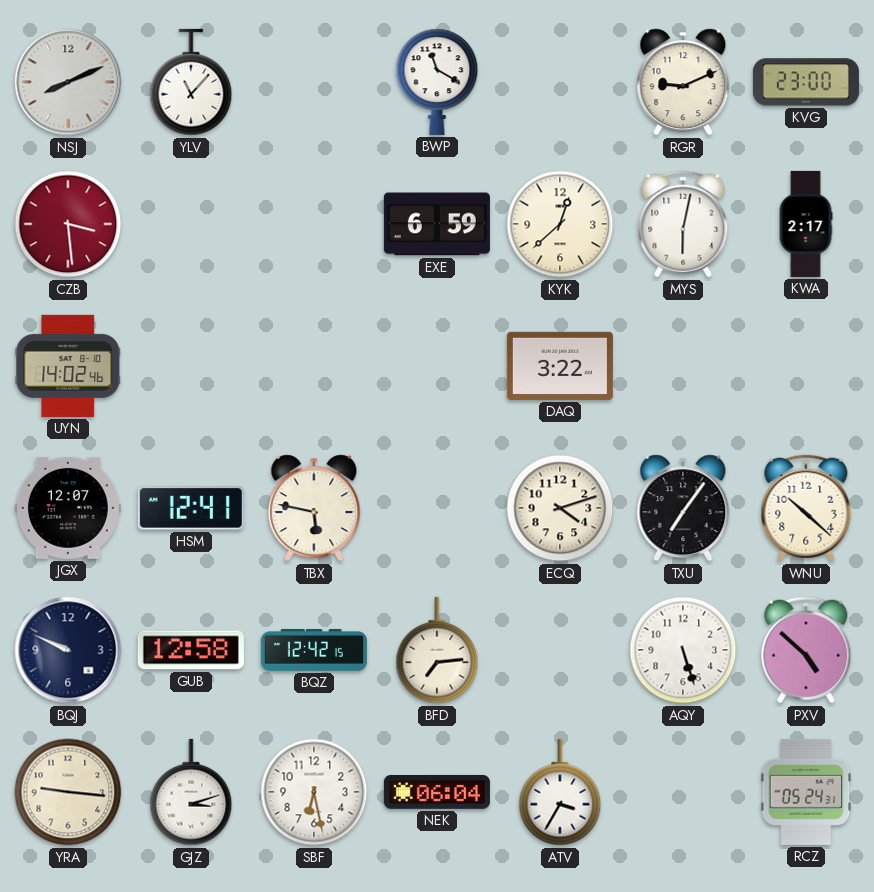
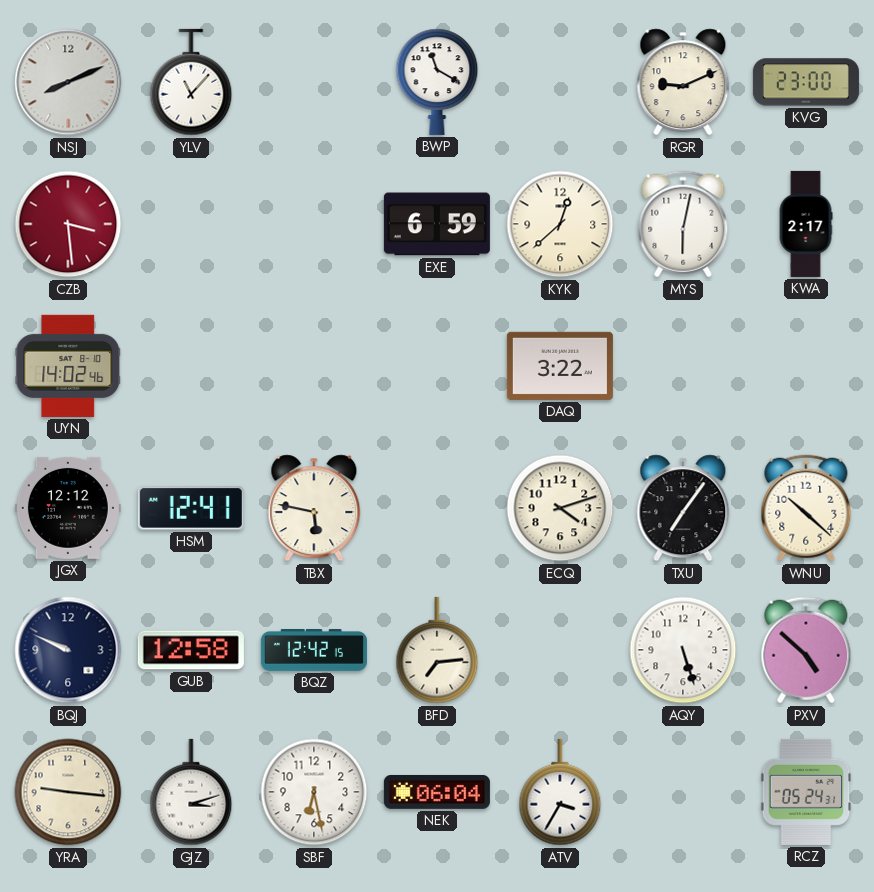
JGX: 12:07 -> 12:12 (68, 508)
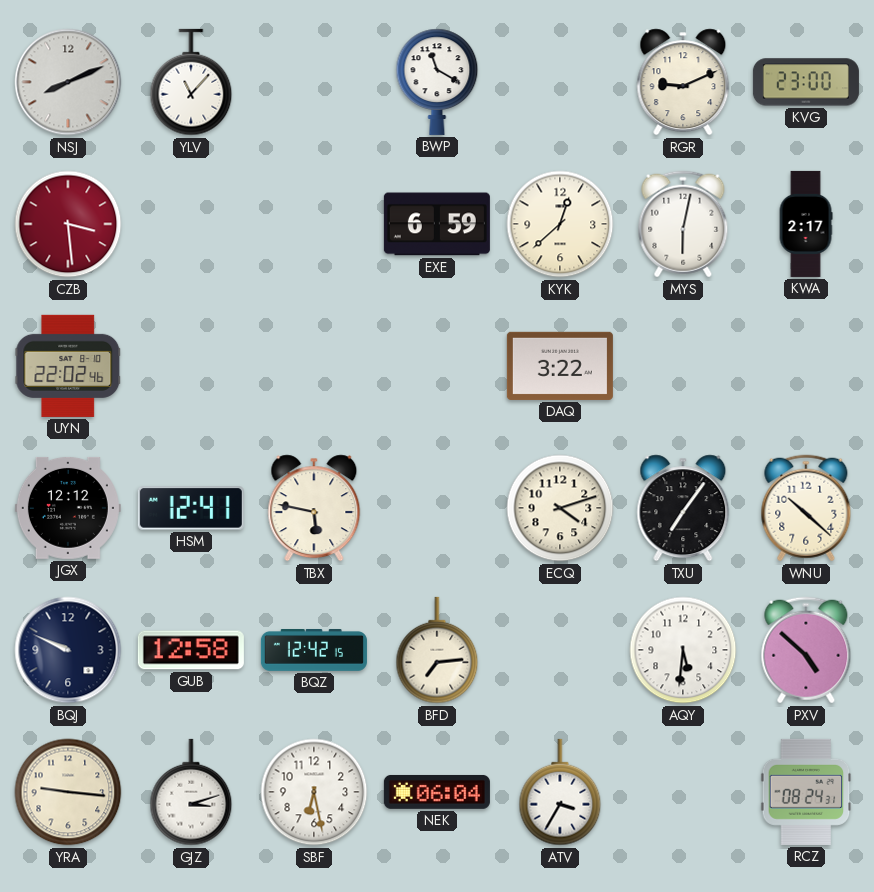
UYN: 14:02 -> 22:02 (68, 366)
AQY: 5:27 -> 5:31 (683, 650)
RCZ: 05:24 -> 08:24 (806, 792)
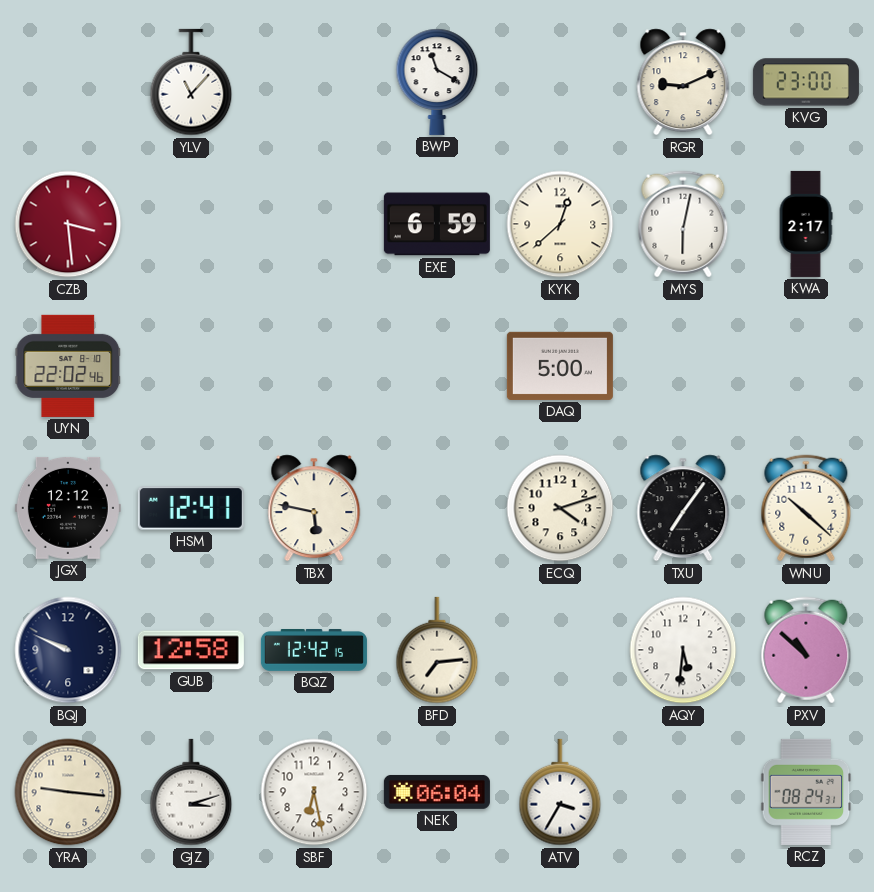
NSJ: 8:11 -> none (68, 82)
DAQ: 3:22 -> 5:00 (560, 366)
PXV: 4:52 -> 10:52 (806, 650)
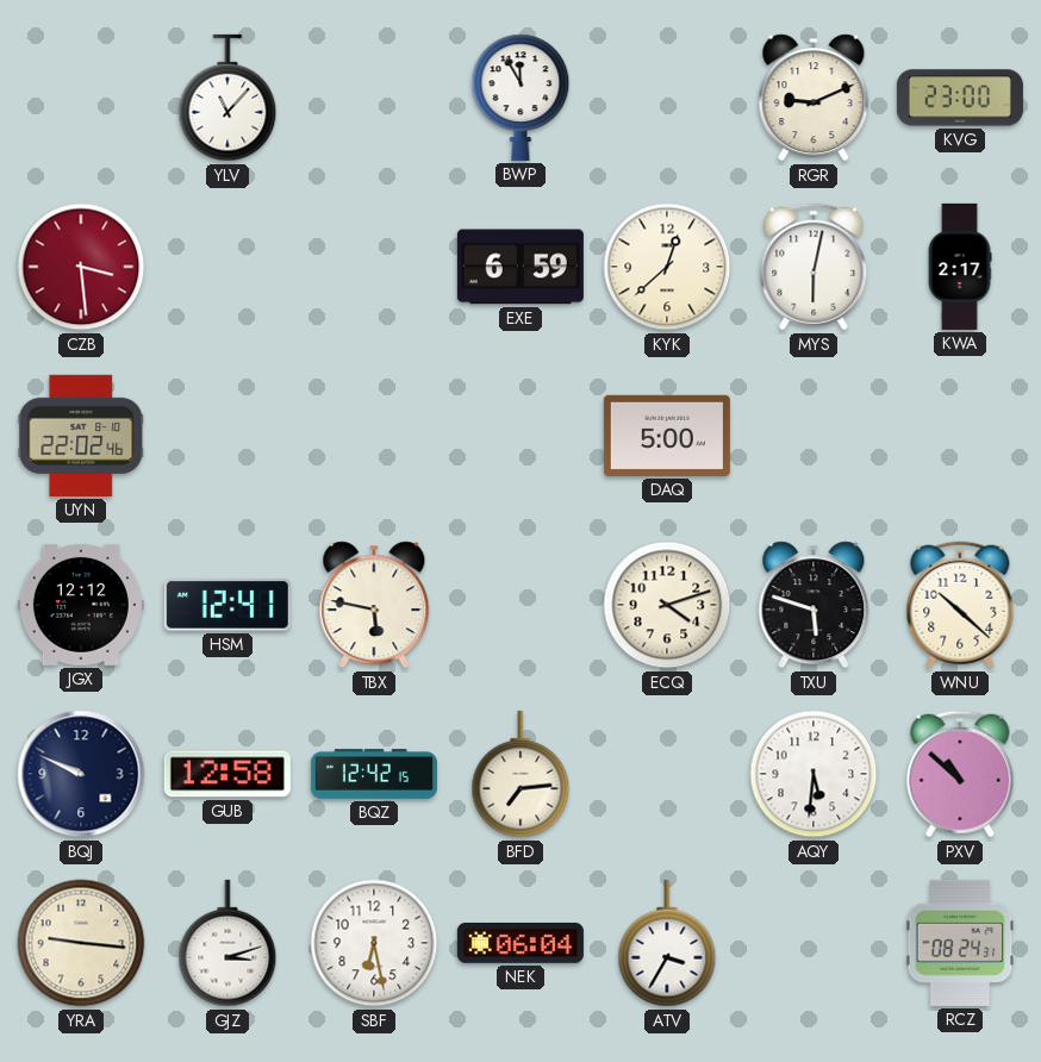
BWP: 11:20 -> 11:55 (520, 98)
TXU: 7:06 -> 5:48 (814, 605)
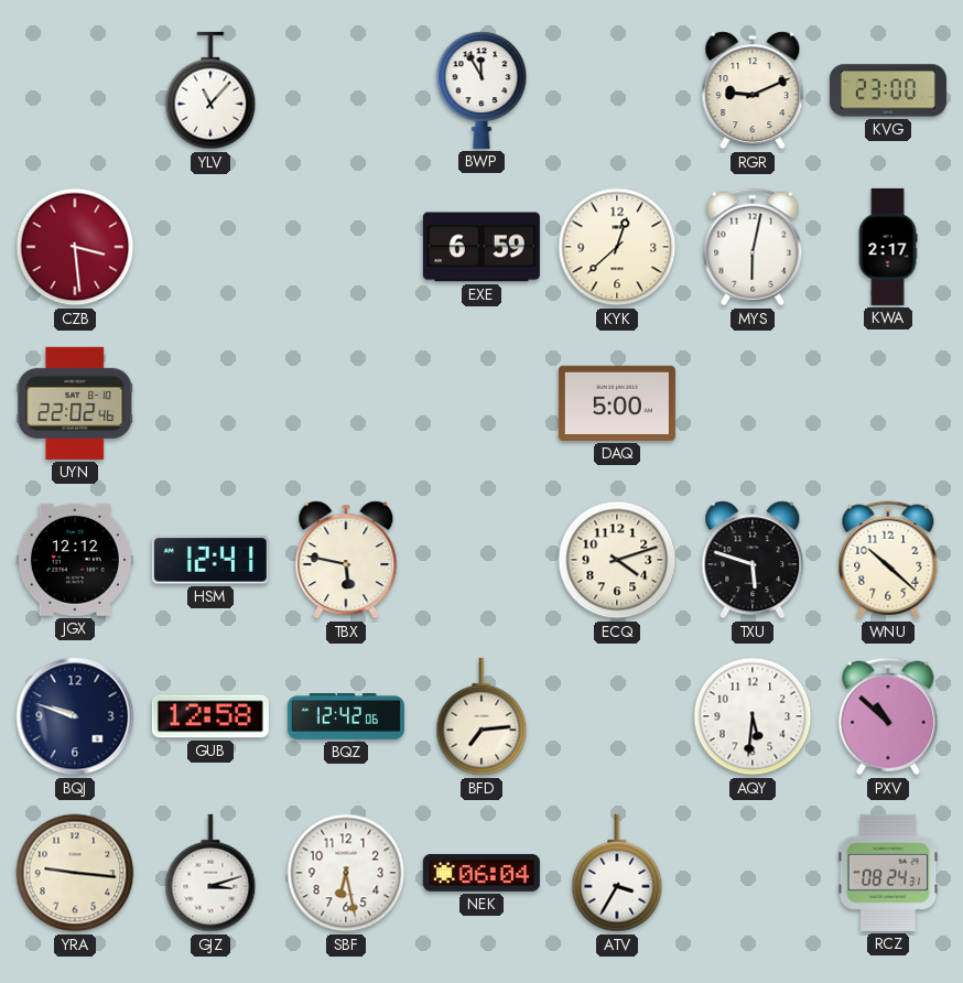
BQJ: 9:49 -> 9:48 (75, 716)
BQZ: 12:42:15 -> 12:42:06 (346, 717)
